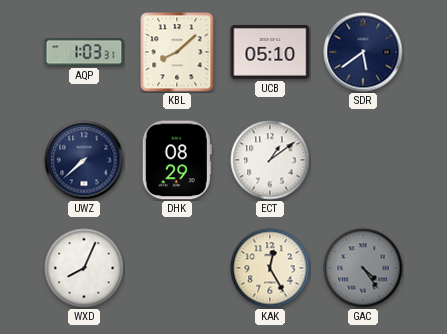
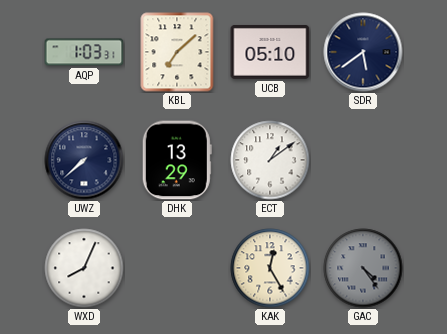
KBL: 8:08 -> 7:08 (177, 52)
DHK: 08:29 -> 13:29 (177, 160)
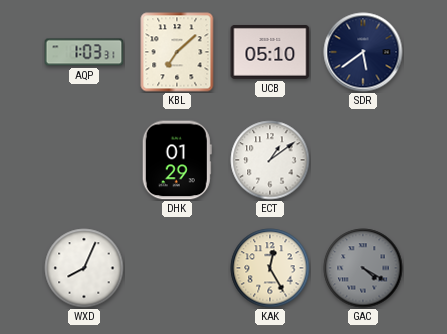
UWZ: 7:38 -> none (84, 160)
DHK: 13:29 -> 01:29 (177, 160)
GAC: 4:24 -> 4:20 (363, 268)
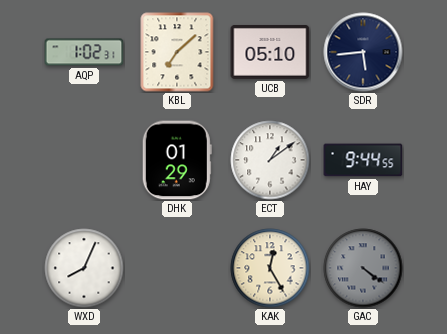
AQP: 1:03 -> 1:02 (84, 52)
SDR: 5:39 -> 5:44 (363, 52)
HAY: none -> 9:44 (363, 160)
GAC: 4:20 -> 4:21 (363, 268)
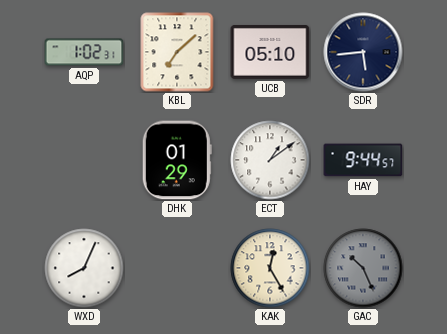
HAY: 9:44:55 -> 9:44:57 (363, 160)
GAC: 4:21 -> 10:26 (363, 268)
